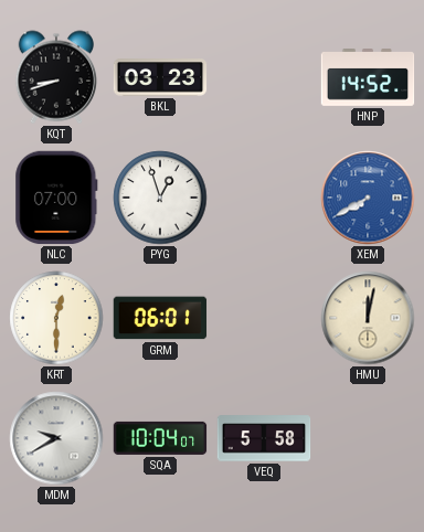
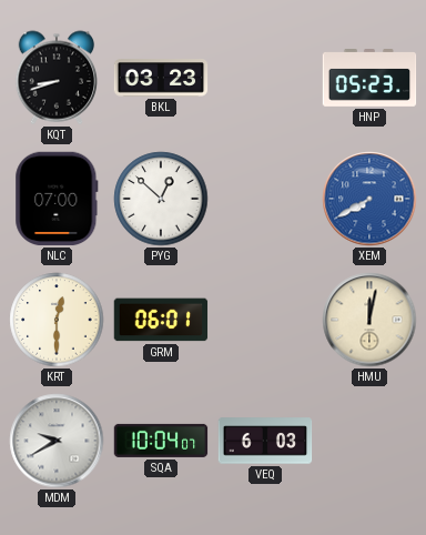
HNP: 14:52 -> 05:23 (369, 79)
PYG: 12:57 -> 12:52 (161, 199)
VEQ: 5:58 -> 6:03 (265, 441)
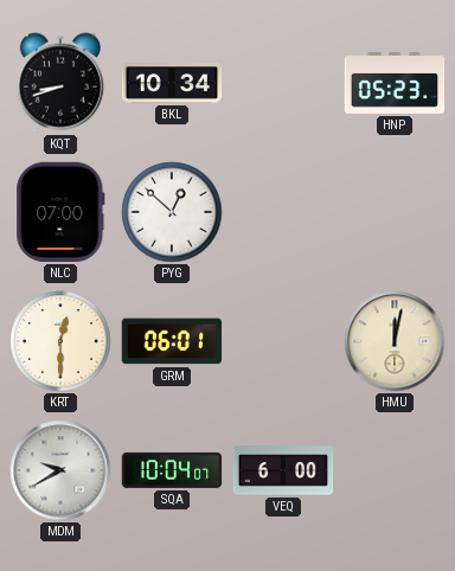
BKL: 03:23 -> 10:34 (172, 83)
XEM: 7:40 -> none (369, 199)
VEQ: 6:03 -> 6:00 (283, 470)
